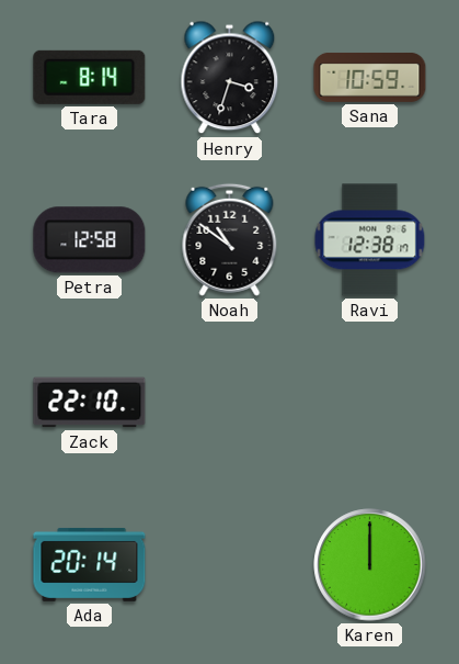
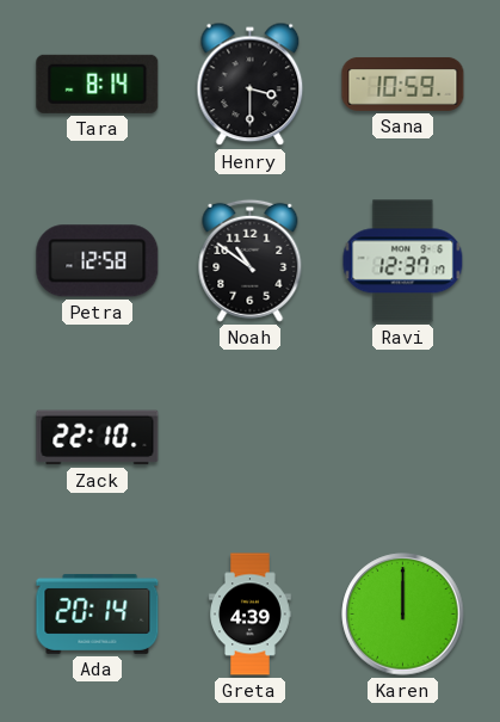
Henry: 3:33 -> 3:30 (251, 85)
Ravi: 12:38 -> 12:37 (403, 261)
Greta: none -> 4:39 (251, 615)
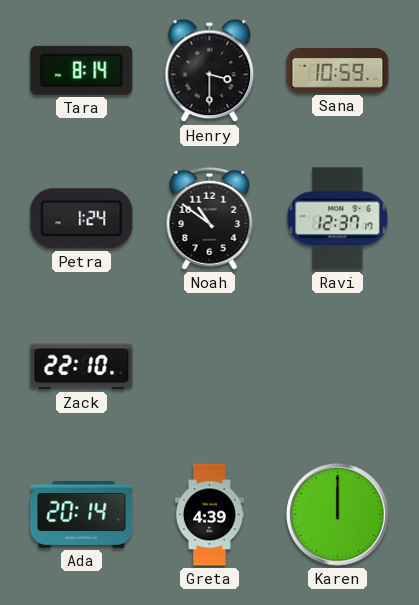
Petra: 12:58 -> 1:24 (82, 219)
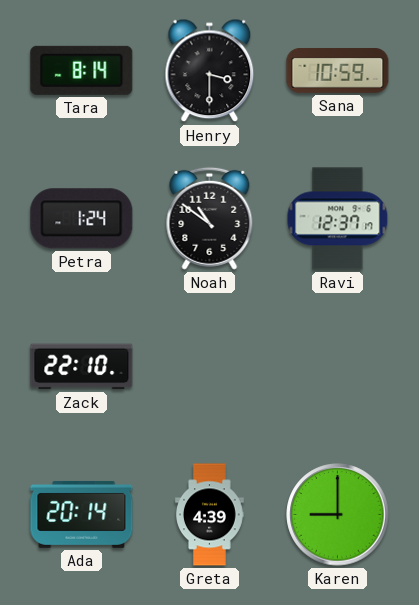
Karen: 12:00 -> 9:00 (338, 515)
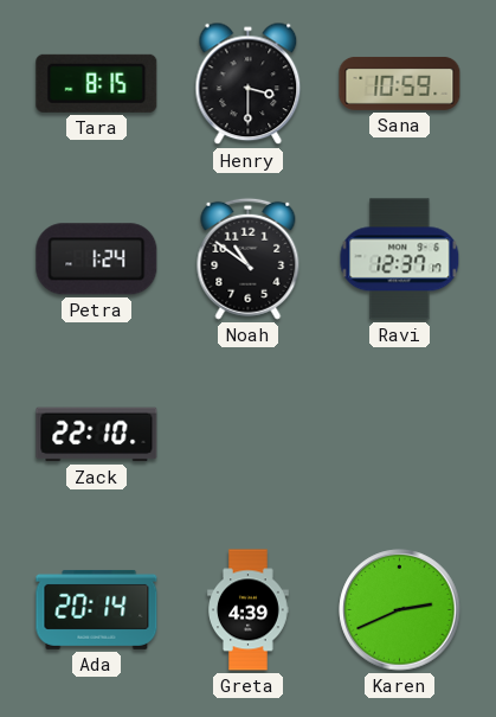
Tara: 8:14 -> 8:15 (97, 83)
Karen: 9:00 -> 2:41 (400, 610)
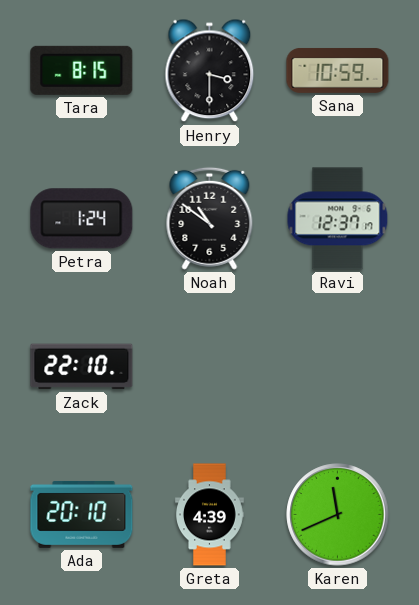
Ada: 20:14 -> 20:10 (82, 514)
Karen: 2:41 -> 11:41 (338, 515)
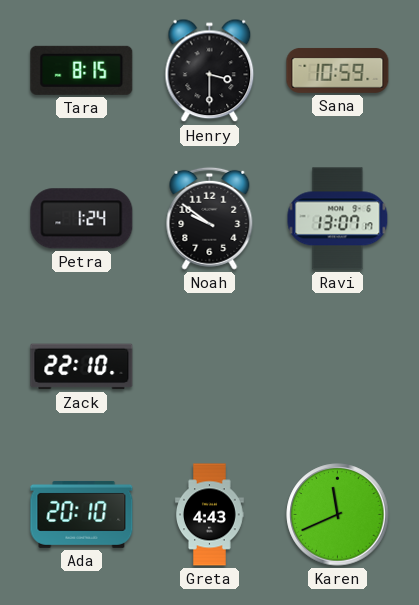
Noah: 10:51 -> 9:51 (210, 218)
Ravi: 12:37 -> 13:07 (338, 219)
Greta: 4:39 -> 4:43 (210, 515)
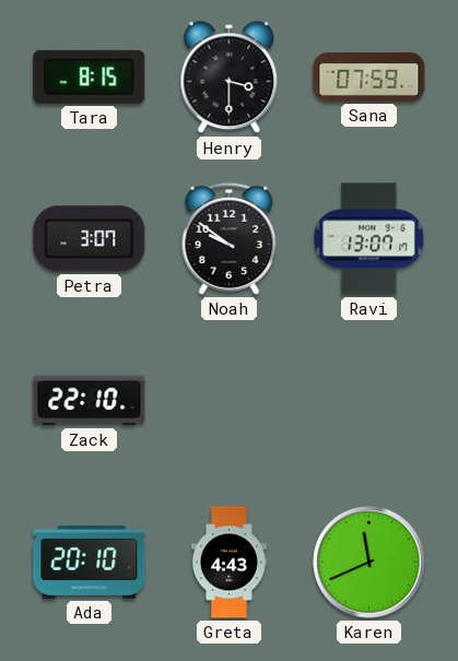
Sana: 10:59 -> 07:59 (369, 76)
Petra: 1:24 -> 3:07 (90, 239)
